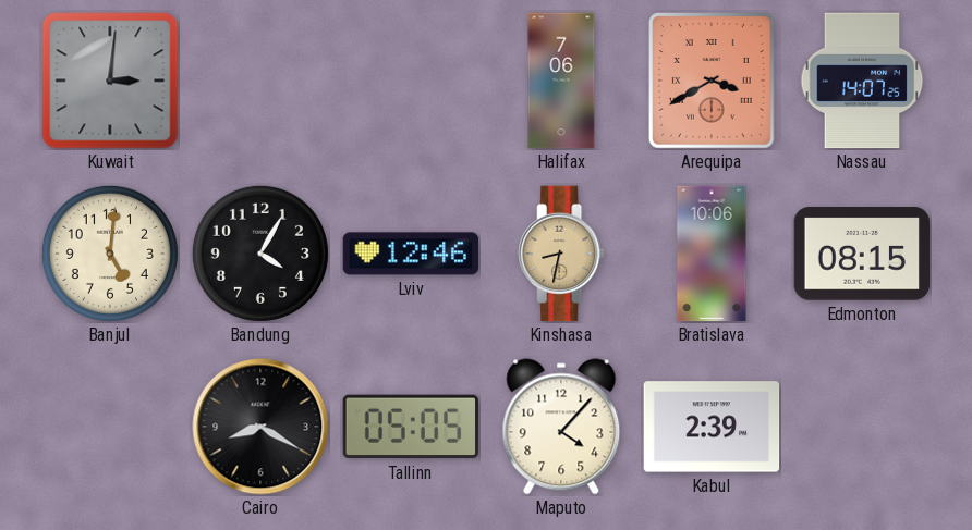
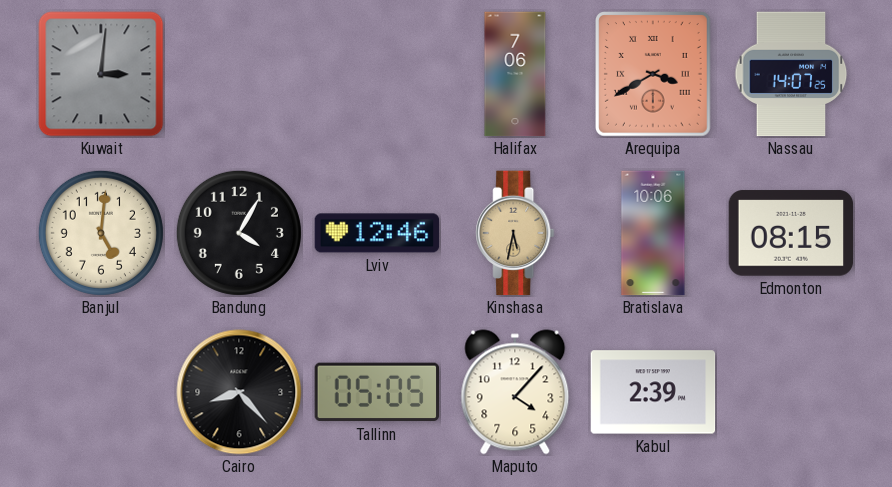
Kinshasa: 8:32 -> 5:32 (515, 233)
Cairo: 8:20 -> 8:23 (239, 392)
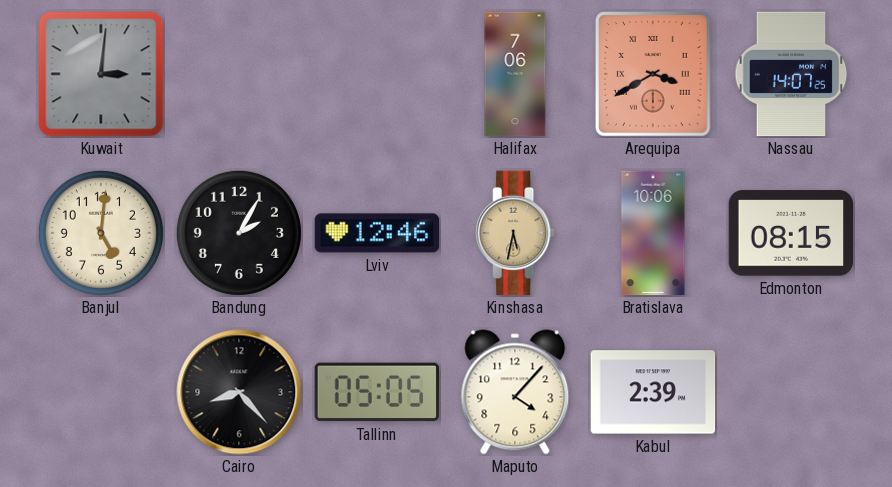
Bandung: 4:05 -> 2:05 (239, 233)
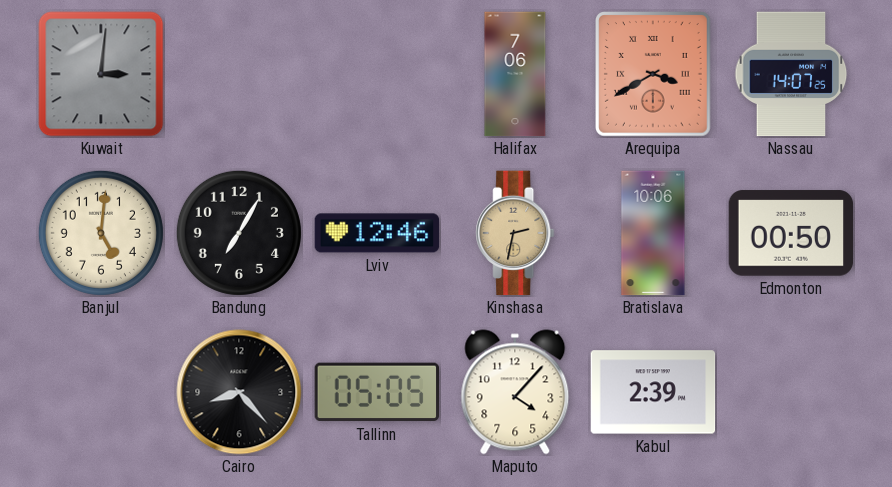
Bandung: 2:05 -> 7:05 (239, 233)
Kinshasa: 5:32 -> 2:32 (515, 233)
Edmonton: 08:15 -> 00:50 (791, 233)
